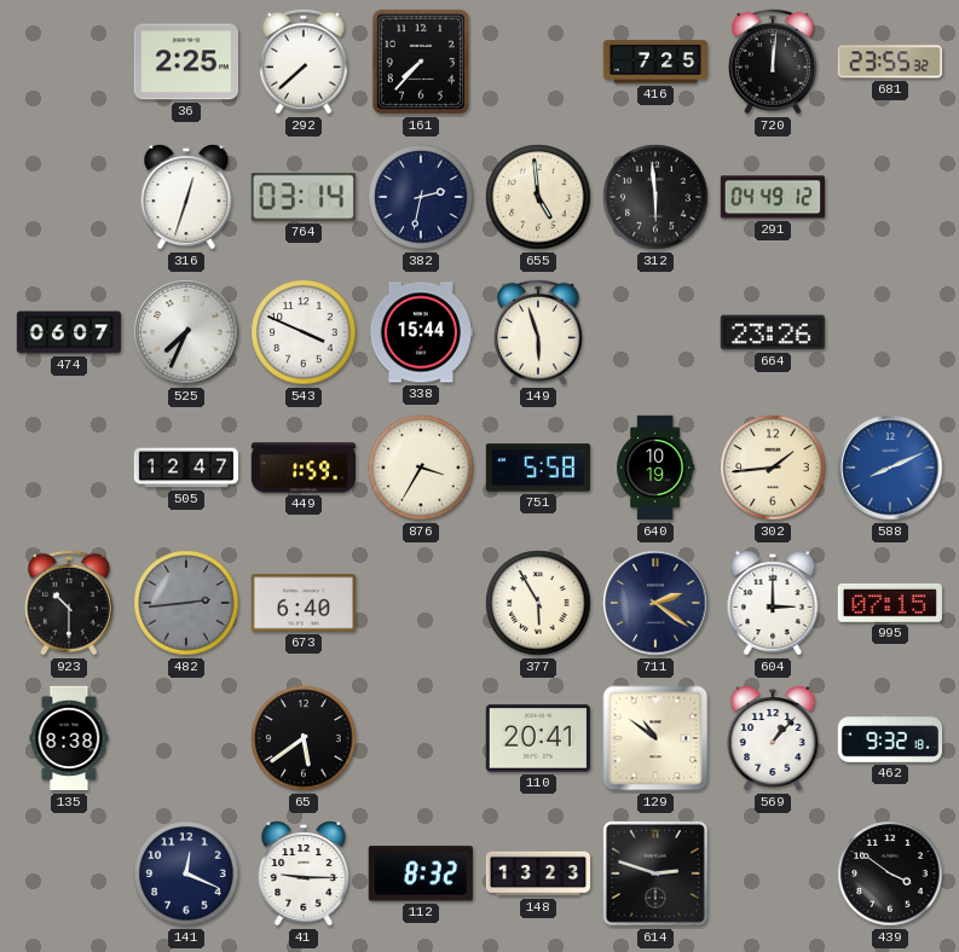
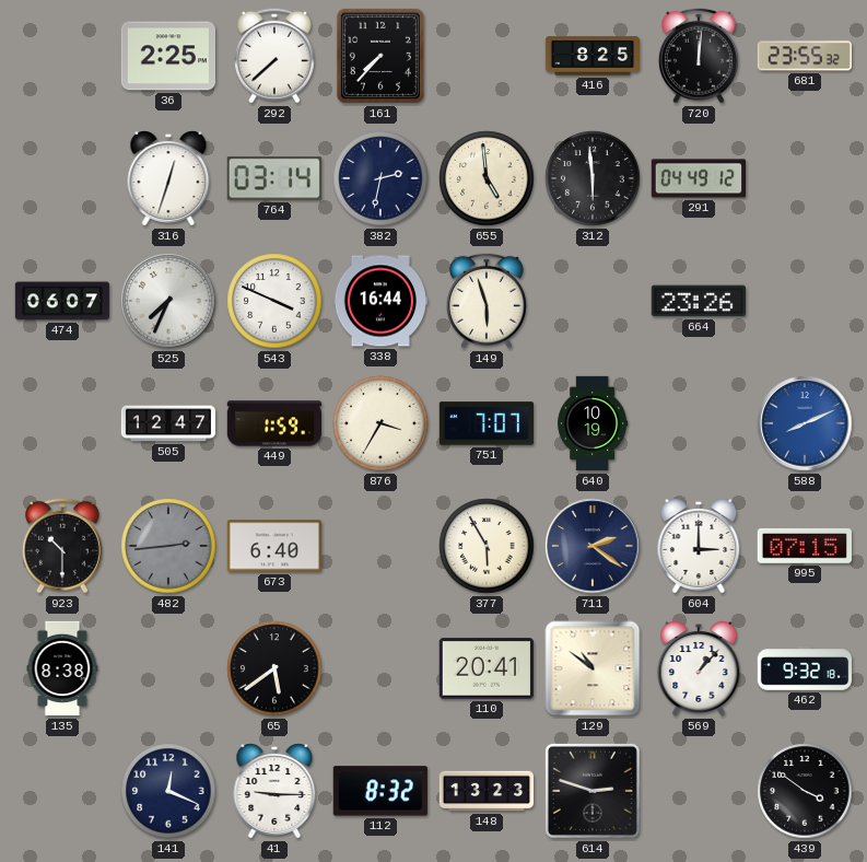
416: 7:25 -> 8:25 (591, 56)
338: 15:44 -> 16:44 (379, 301)
751: 5:58 -> 7:07 (485, 423)
302: 1:44 -> none (773, 468)
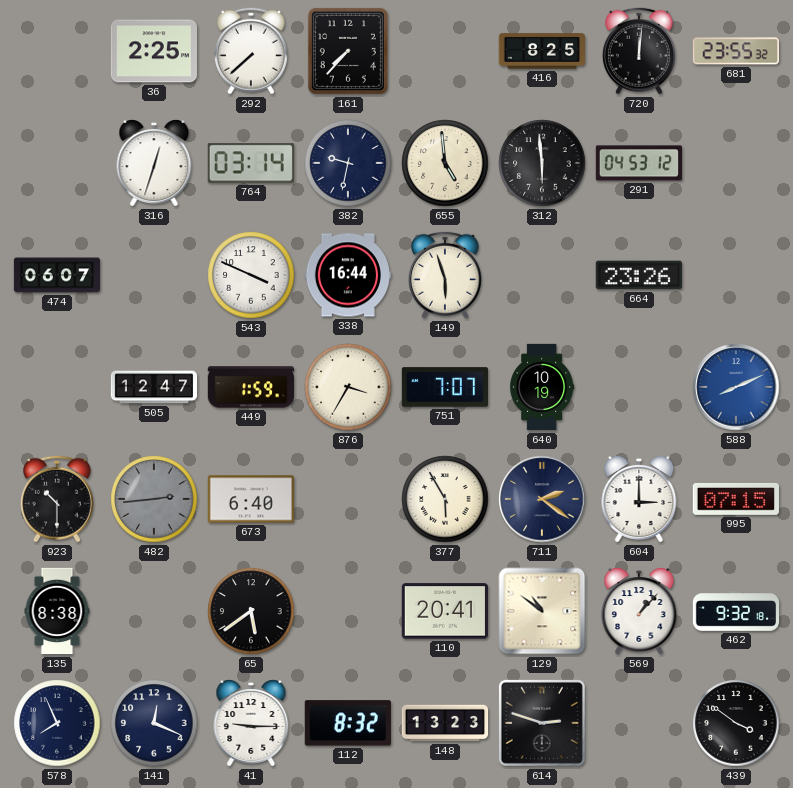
382: 2:32 -> 9:32 (348, 163)
291: 04:49 -> 04:53 (638, 163)
525: 7:34 -> none (168, 301)
578: none -> 7:56 (57, 723)
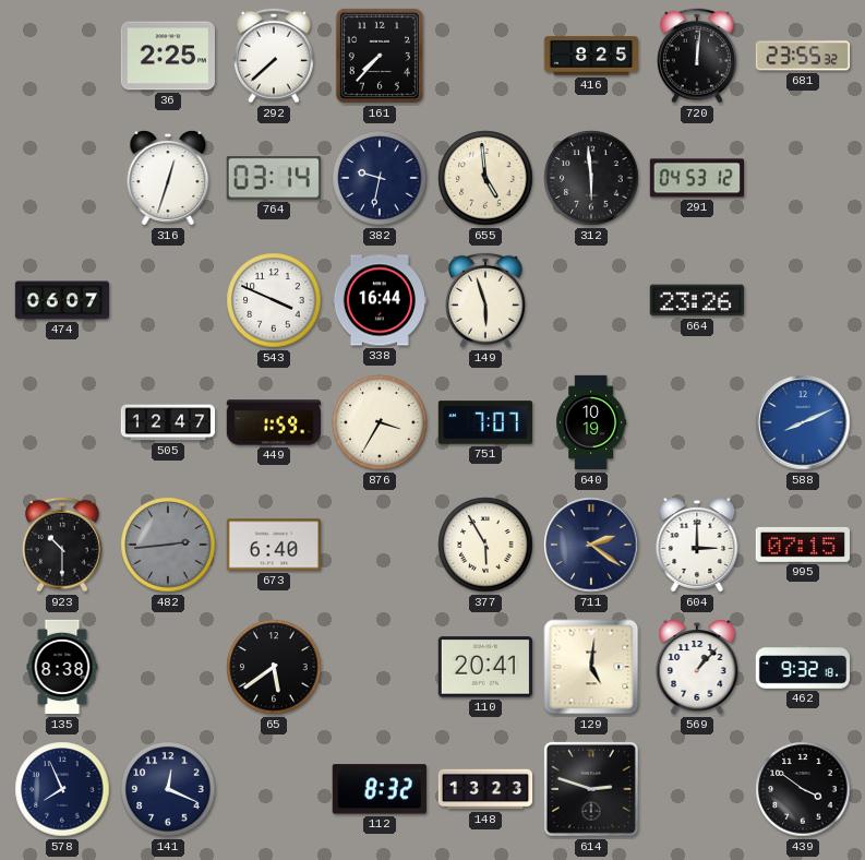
129: 10:51 -> 5:01 (591, 667)
41: 9:15 -> none (251, 723)
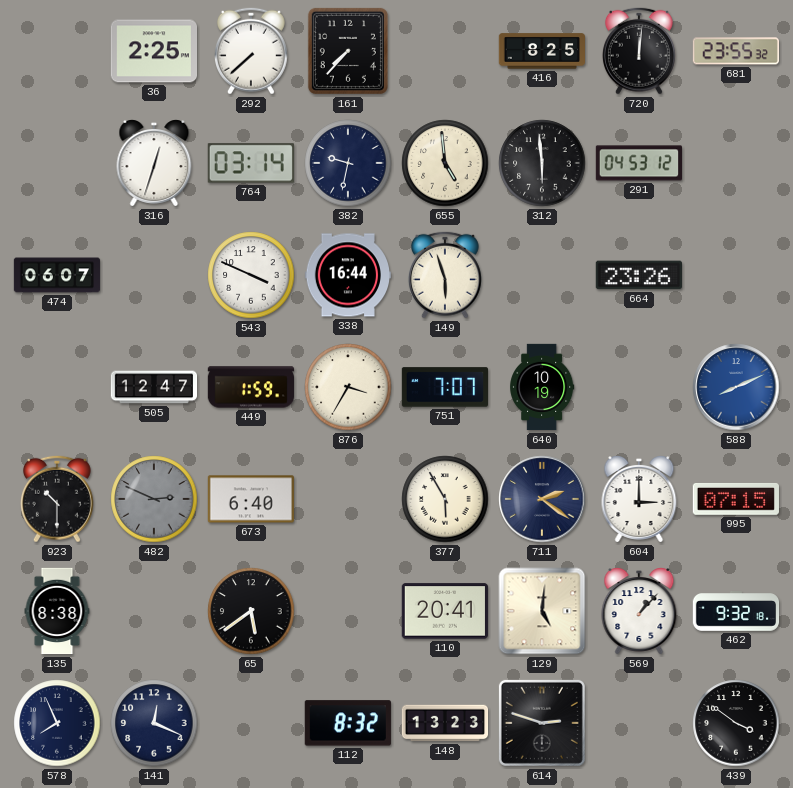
482: 2:44 -> 2:49 (154, 499)
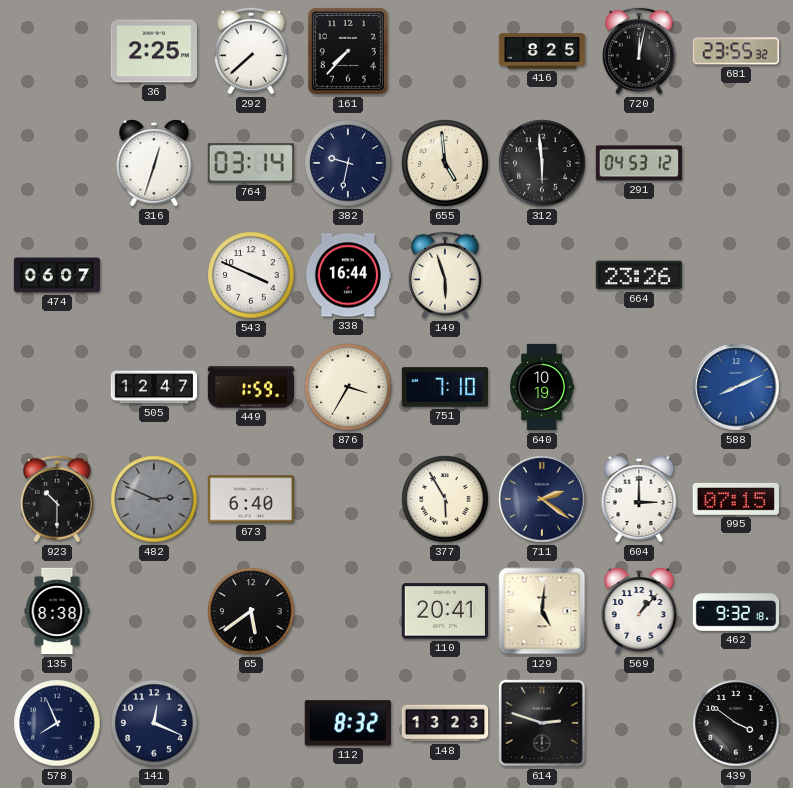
720: 12:01 -> 12:02 (639, 51)
751: 7:07 -> 7:10 (444, 387)
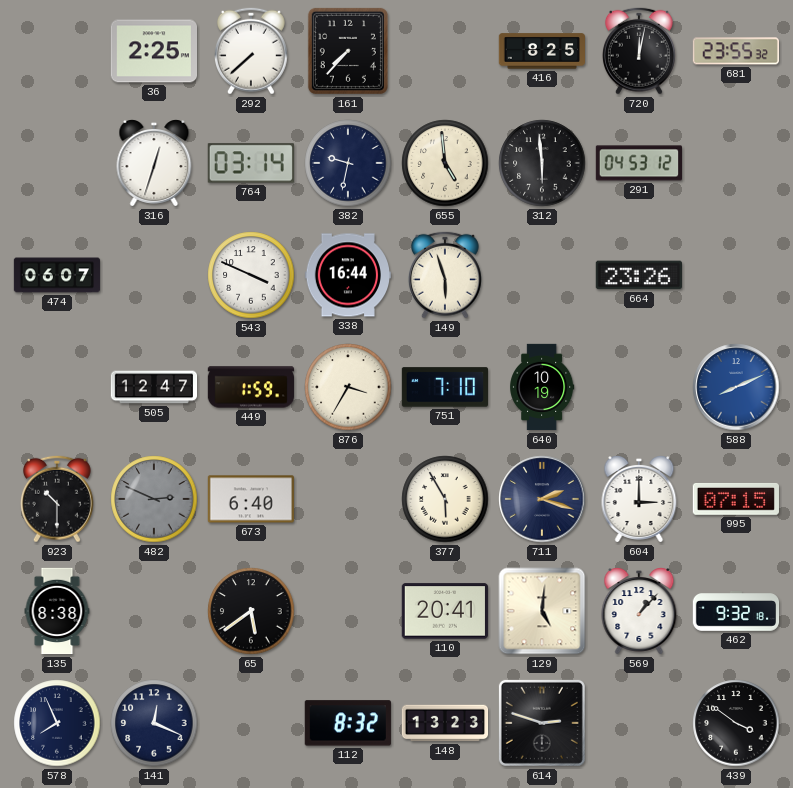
711: 2:21 -> 2:18 (542, 499)
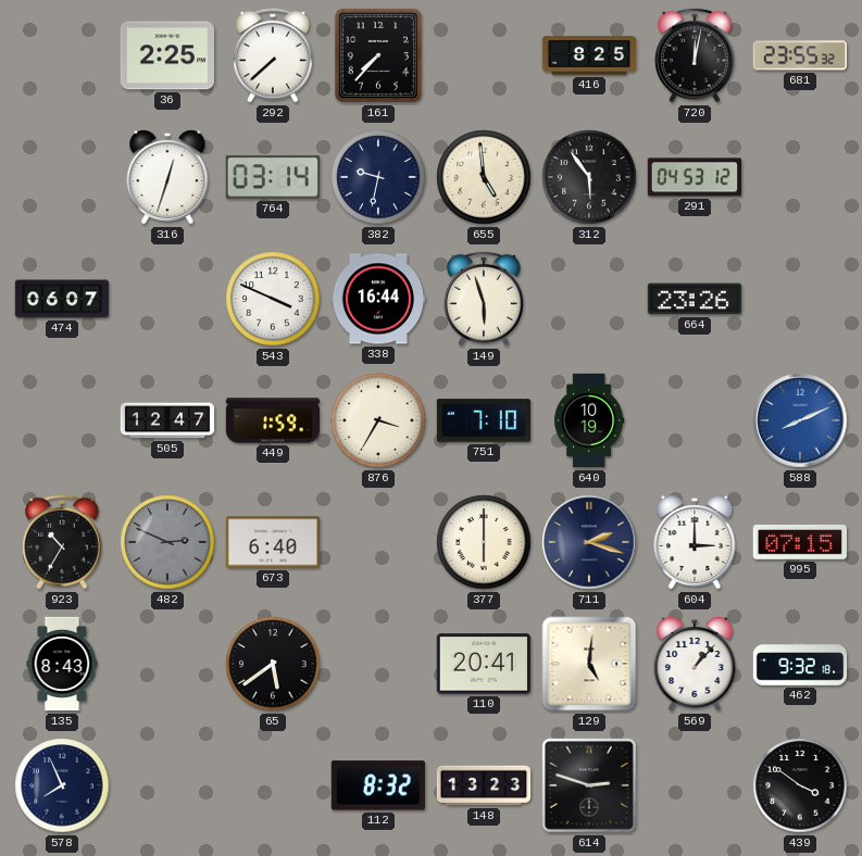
312: 5:59 -> 5:54 (589, 177)
923: 10:30 -> 10:35 (62, 542)
377: 5:55 -> 6:00 (484, 542)
135: 8:38 -> 8:43 (62, 664)
141: 12:19 -> none (154, 723)
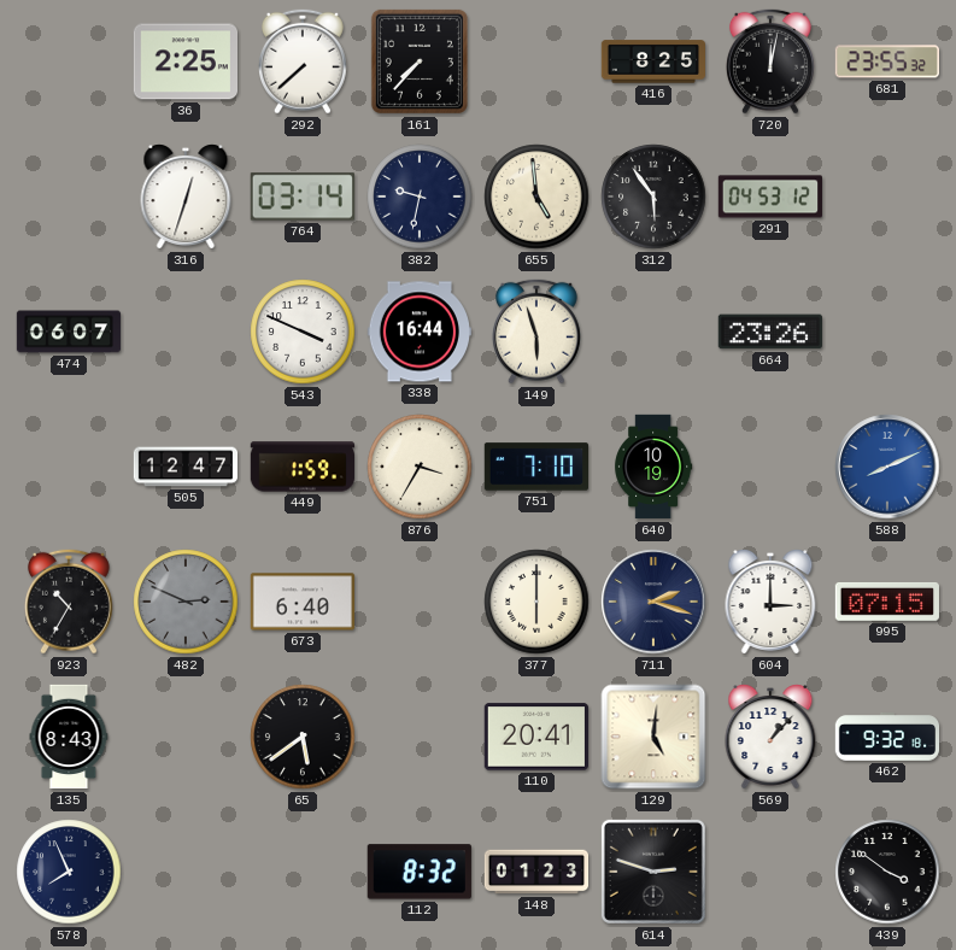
148: 13:23 -> 01:23 (536, 872)
